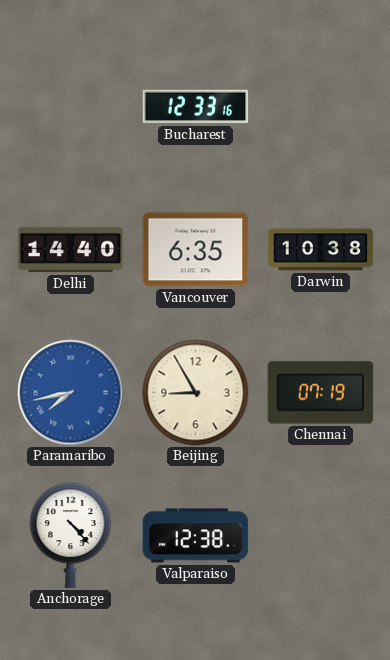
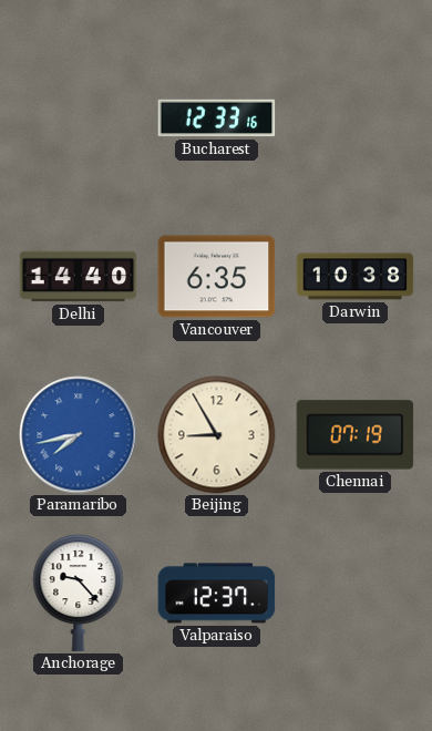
Anchorage: 4:23 -> 9:23 (79, 594)
Valparaiso: 12:38 -> 12:37 (217, 594)
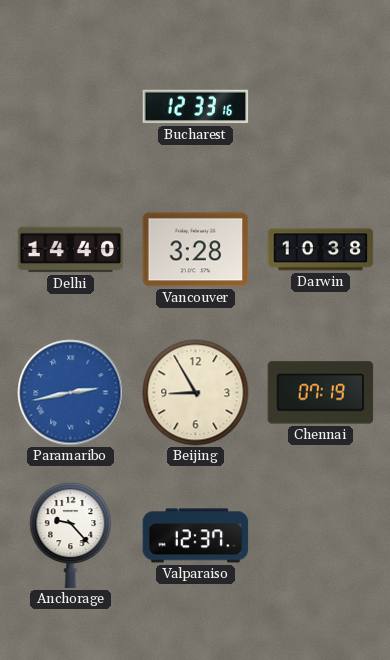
Vancouver: 6:35 -> 3:28 (196, 250)
Paramaribo: 7:43 -> 2:43 (71, 393)
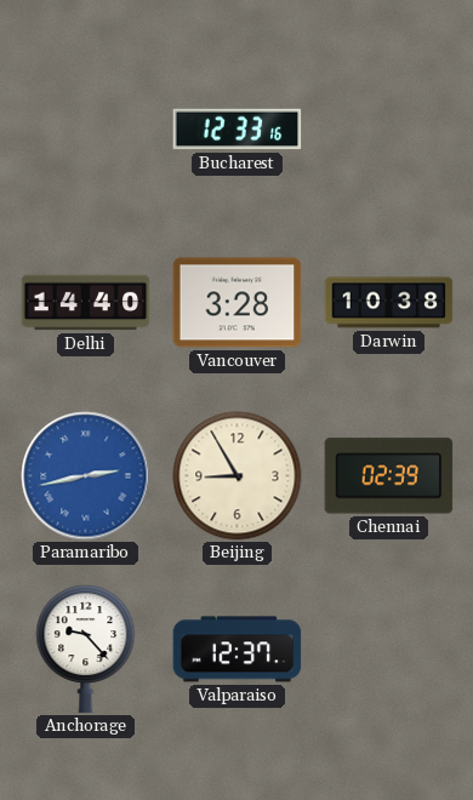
Chennai: 07:19 -> 02:39 (389, 476)
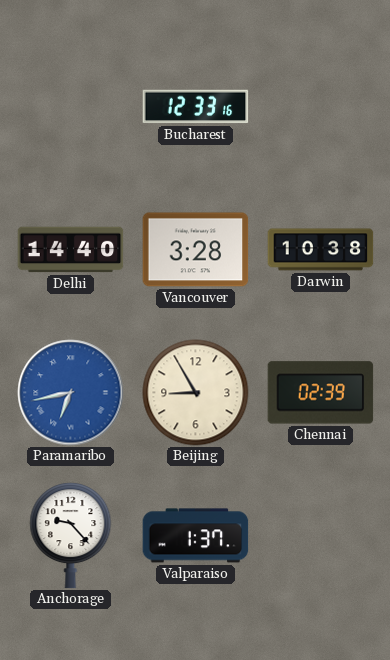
Paramaribo: 2:43 -> 6:43 (71, 393)
Valparaiso: 12:37 -> 1:37 (196, 536)
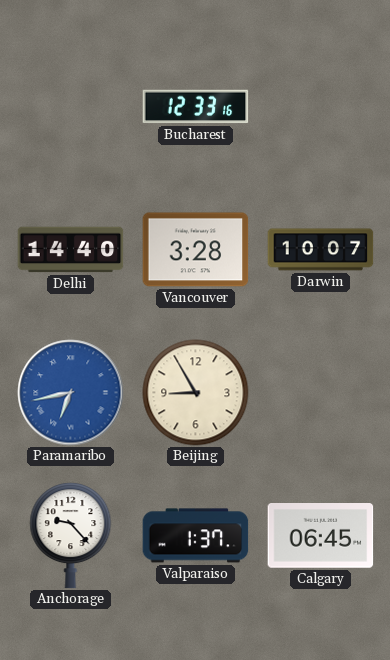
Darwin: 10:38 -> 10:07 (321, 250)
Chennai: 02:39 -> none (321, 393)
Calgary: none -> 06:45 (321, 536)
